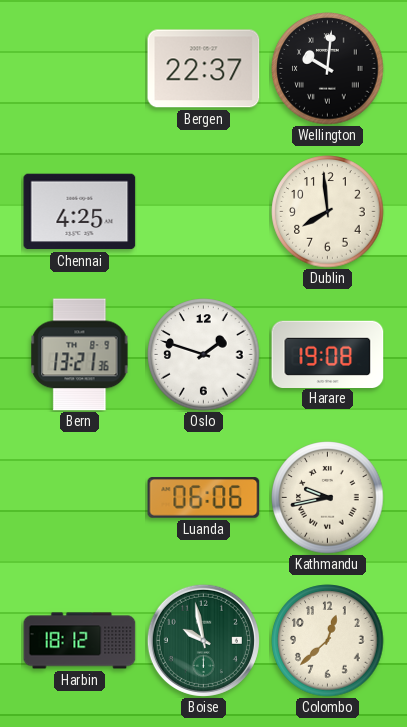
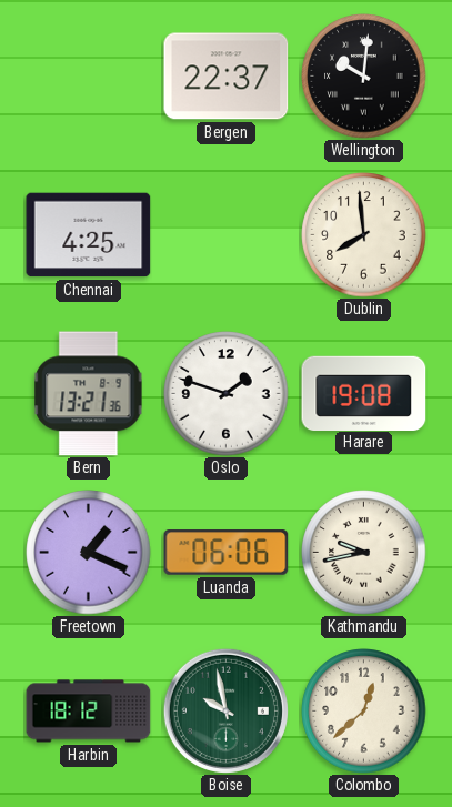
Freetown: none -> 1:19 (89, 553)
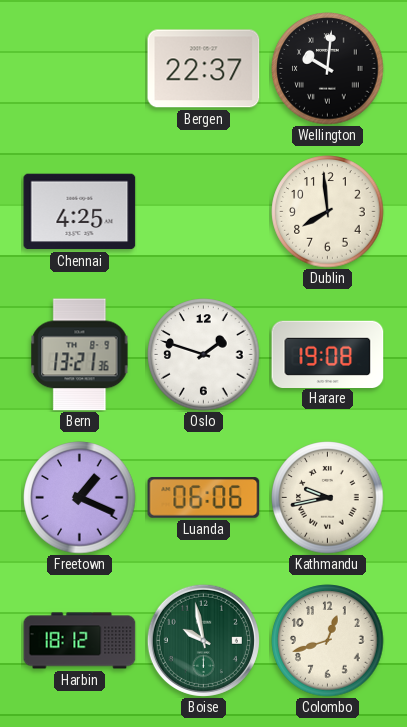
Colombo: 12:38 -> 12:42 (328, 641)
